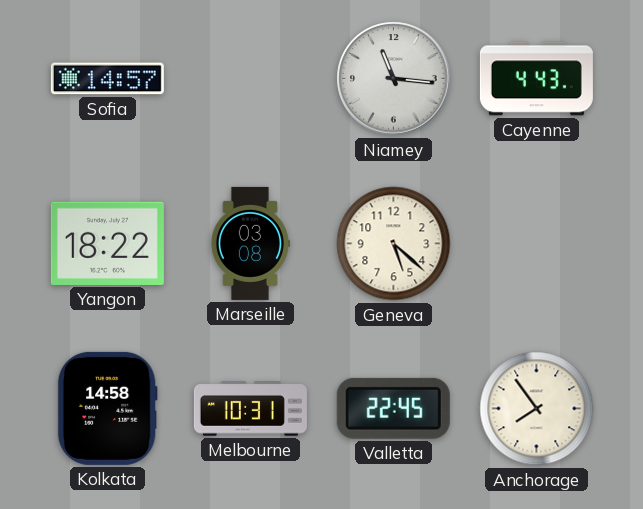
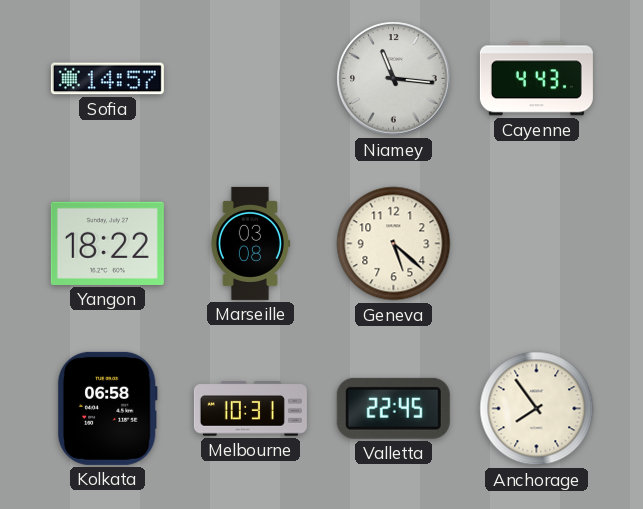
Kolkata: 14:58 -> 06:58 (107, 408)
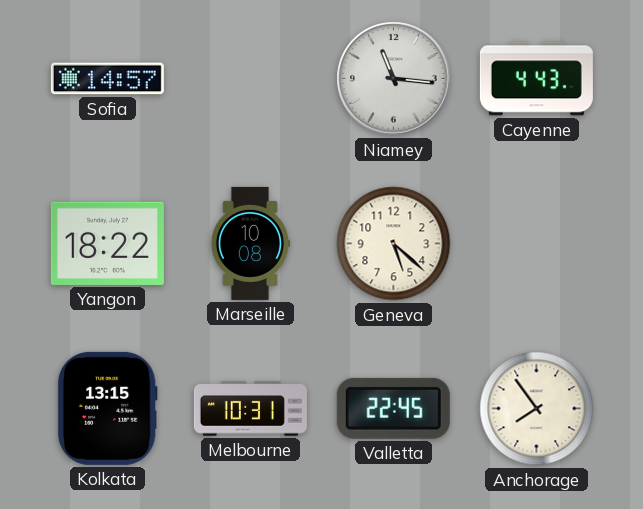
Marseille: 03:08 -> 10:08 (250, 243)
Kolkata: 06:58 -> 13:15 (107, 408)
